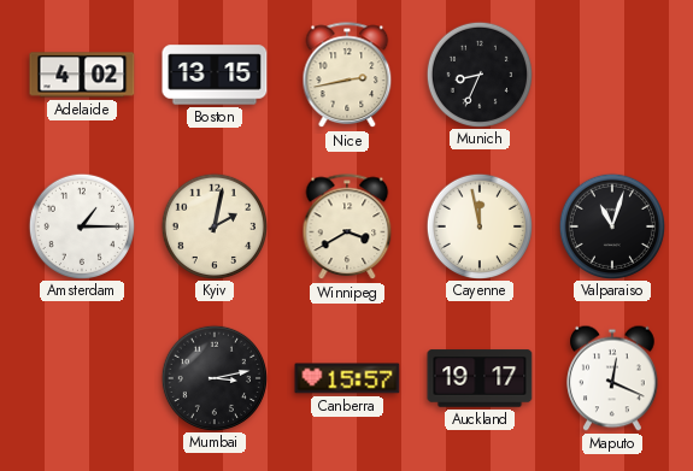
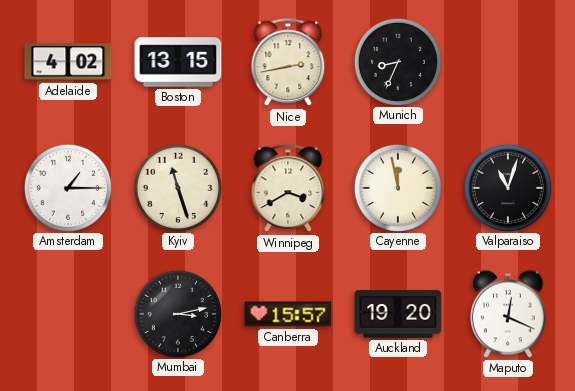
Kyiv: 2:02 -> 11:27 (177, 187)
Auckland: 19:17 -> 19:20 (398, 314)
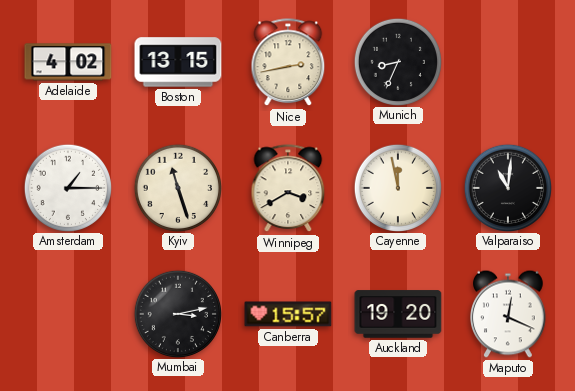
Valparaiso: 11:03 -> 11:01 (507, 187)
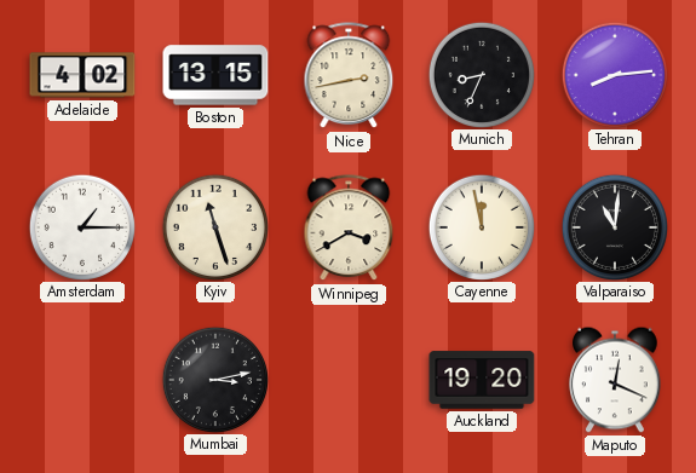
Tehran: none -> 8:14 (614, 74)
Canberra: 15:57 -> none (288, 314)
